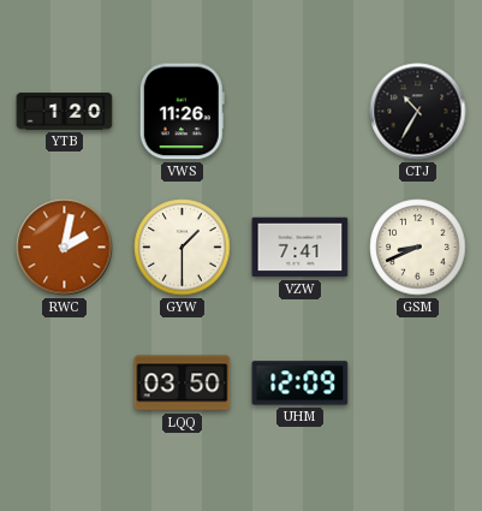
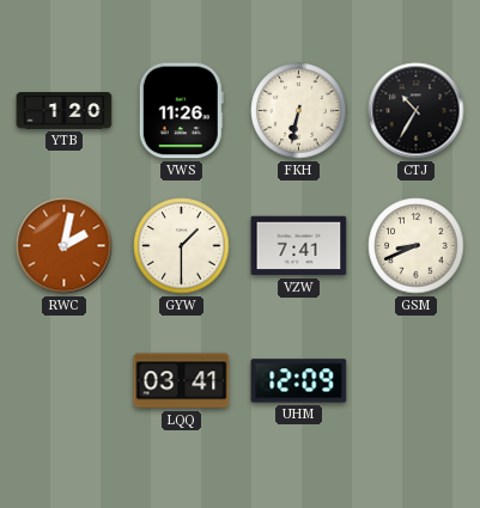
FKH: none -> 6:32 (299, 111)
LQQ: 03:50 -> 03:41 (182, 381)
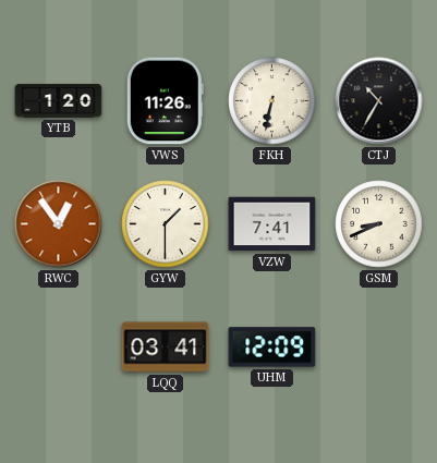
RWC: 2:02 -> 12:54 (59, 224)
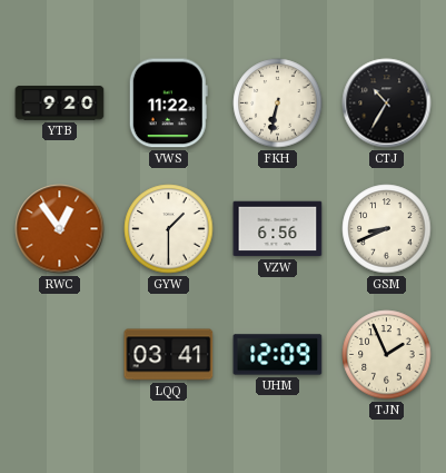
YTB: 1:20 -> 9:20 (60, 104)
VWS: 11:26 -> 11:22 (168, 104)
VZW: 7:41 -> 6:56 (278, 229)
TJN: none -> 1:56 (387, 355)
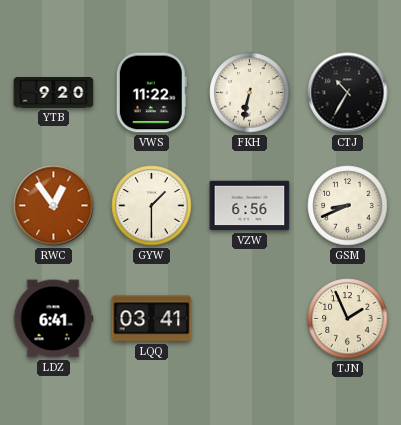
LDZ: none -> 6:41 (53, 319)
UHM: 12:09 -> none (278, 355)
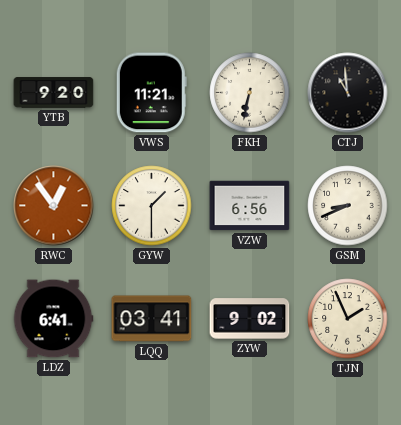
VWS: 11:22 -> 11:21 (151, 93)
CTJ: 10:35 -> 10:59 (348, 93)
ZYW: none -> 9:02 (250, 319)
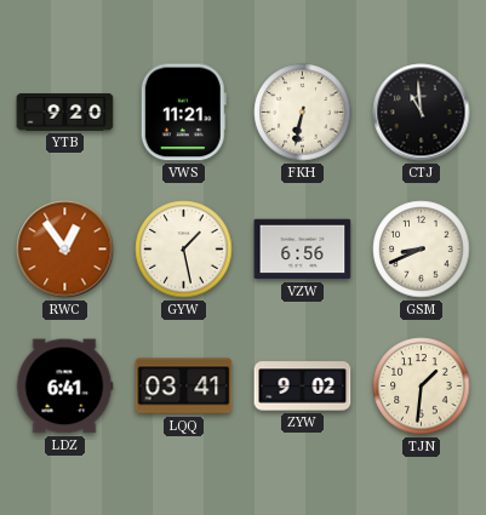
GYW: 1:30 -> 1:28 (184, 250)
TJN: 1:56 -> 1:31 (422, 387)
